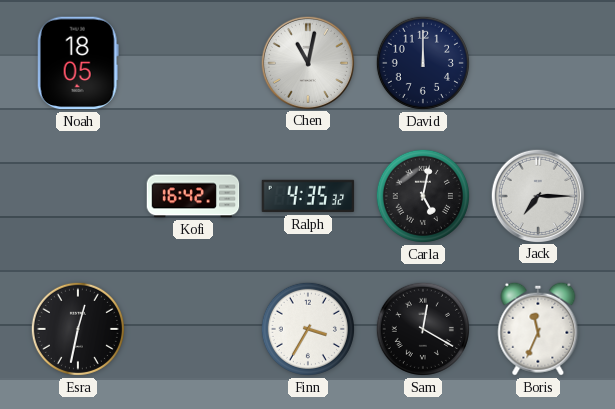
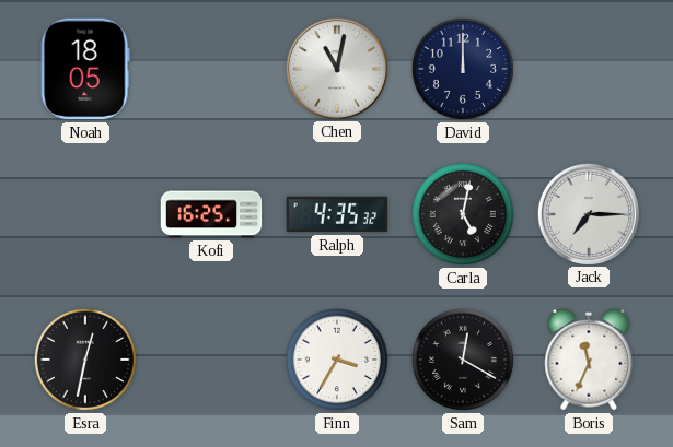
Kofi: 16:42 -> 16:25 (211, 214)
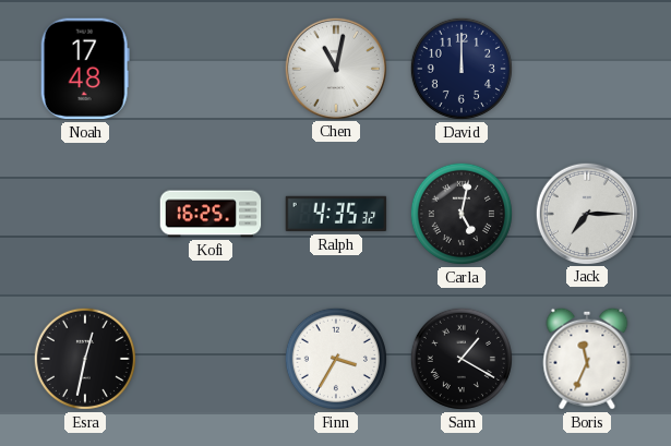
Noah: 18:05 -> 17:48 (85, 69)
Sam: 12:20 -> 1:20 (462, 359)
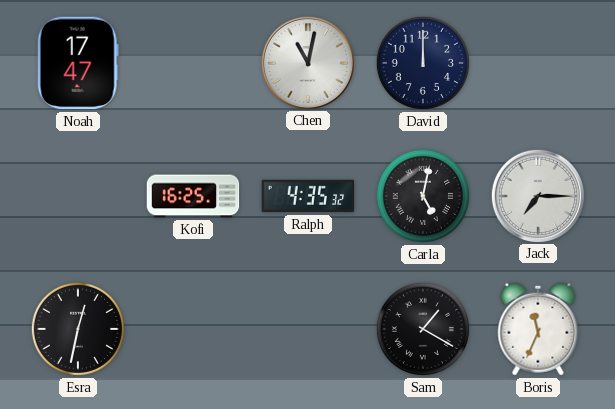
Noah: 17:48 -> 17:47 (78, 63)
Finn: 3:35 -> none (336, 359)
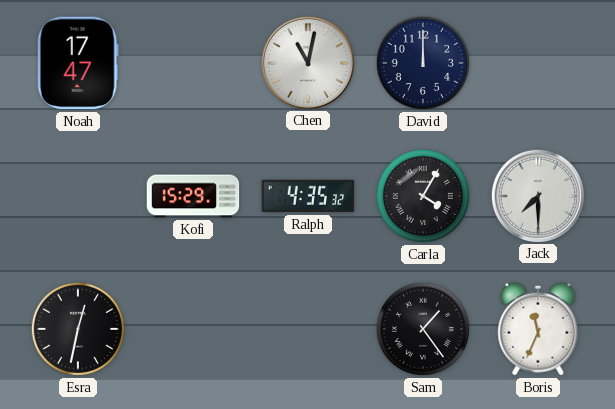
Kofi: 16:25 -> 15:29 (193, 196)
Carla: 5:02 -> 4:05 (423, 196)
Jack: 7:15 -> 7:30 (537, 195)
Sam: 1:20 -> 1:24 (423, 329)
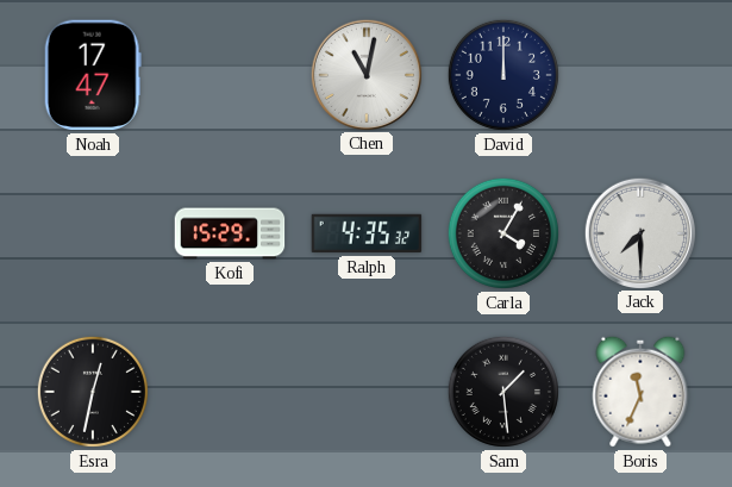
Sam: 1:24 -> 1:29 (503, 392)
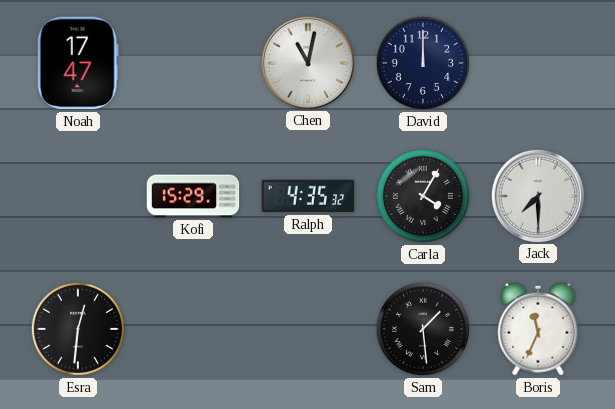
Esra: 12:32 -> 12:31 (78, 329)
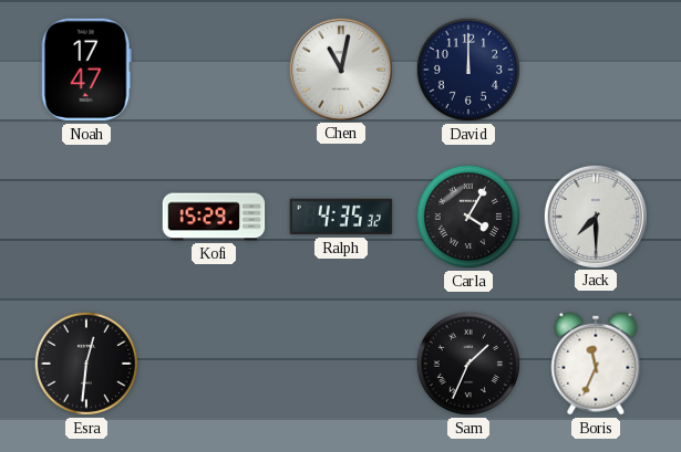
Sam: 1:29 -> 1:34 (468, 364)
